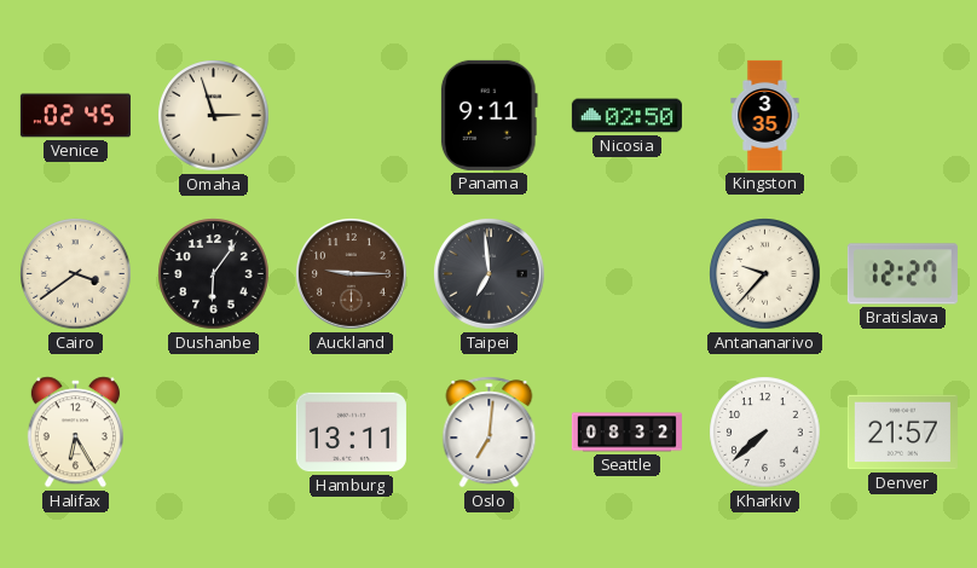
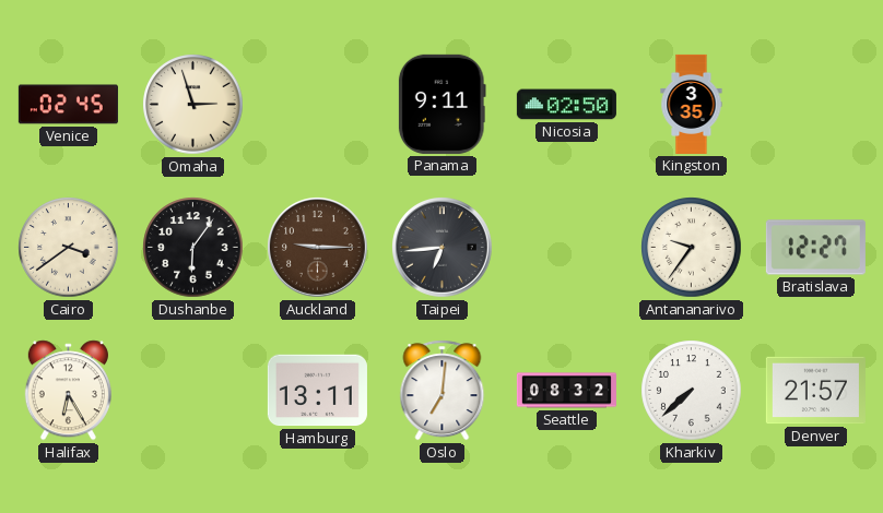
Taipei: 6:59 -> 6:44 (443, 248)
Antananarivo: 9:37 -> 9:36 (692, 248)
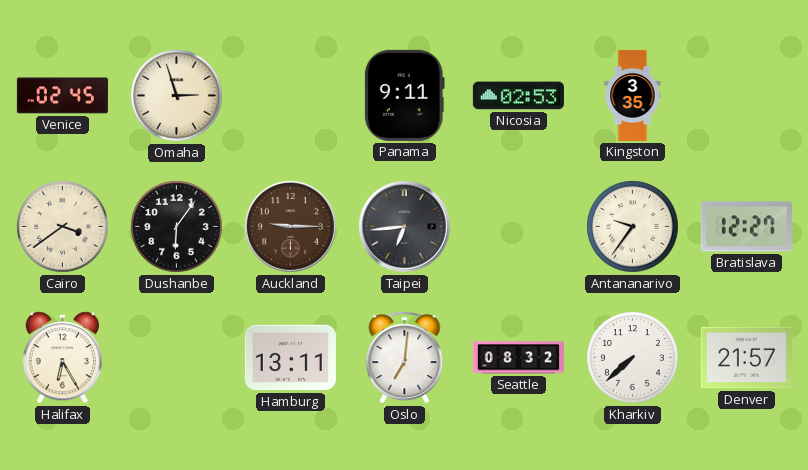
Nicosia: 02:50 -> 02:53 (518, 96)
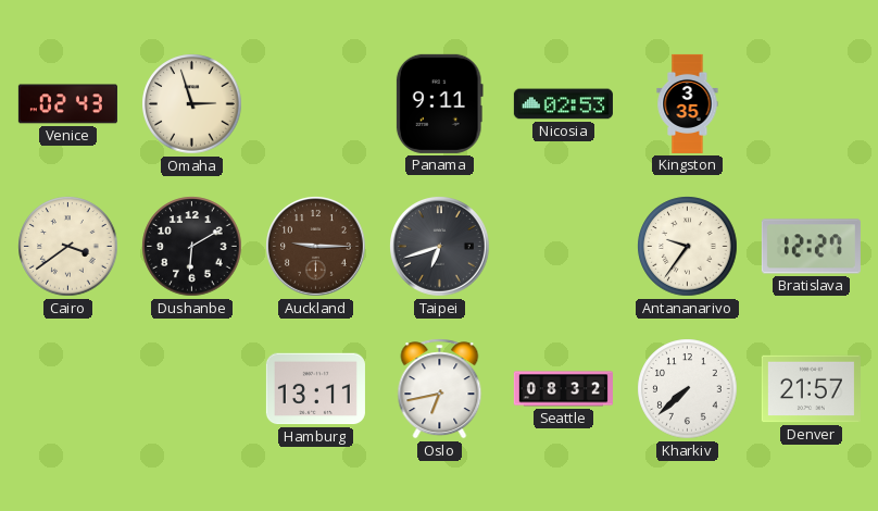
Venice: 02:45 -> 02:43 (67, 104)
Dushanbe: 6:06 -> 6:10 (192, 247)
Taipei: 6:44 -> 6:42 (440, 247)
Halifax: 6:25 -> none (62, 358)
Oslo: 7:01 -> 6:43 (440, 389)
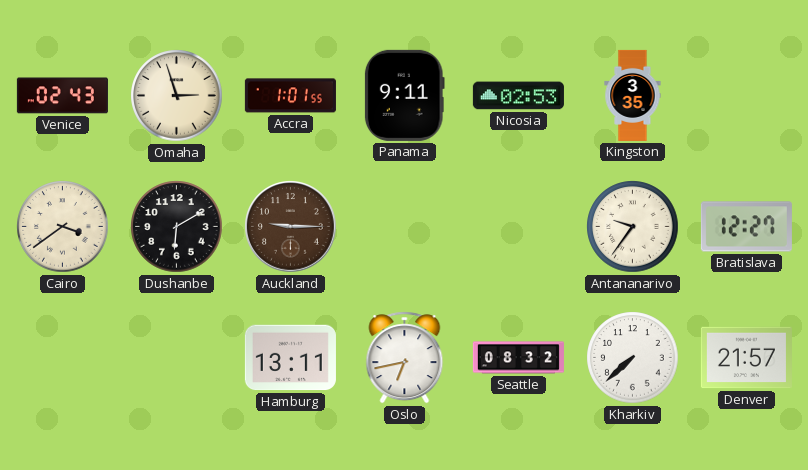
Accra: none -> 1:01 (290, 96)
Taipei: 6:42 -> none (440, 247)
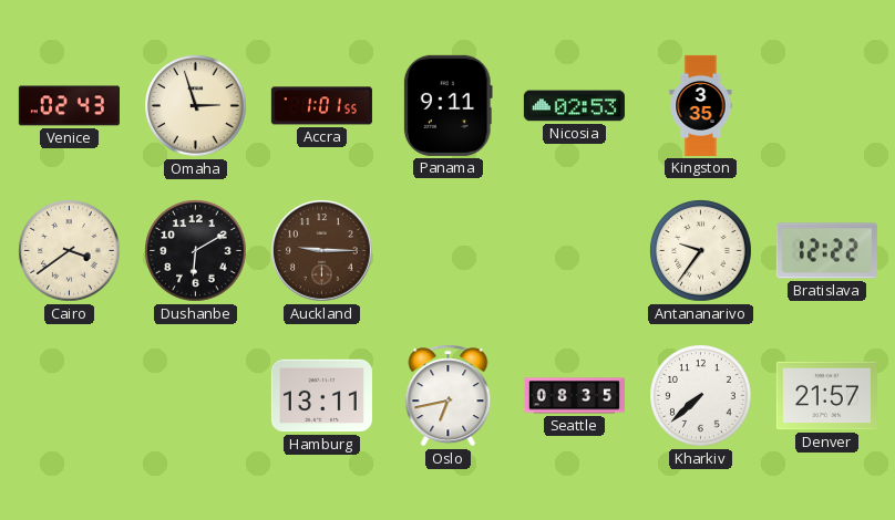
Bratislava: 12:27 -> 12:22 (826, 251)
Seattle: 08:32 -> 08:35 (574, 396)
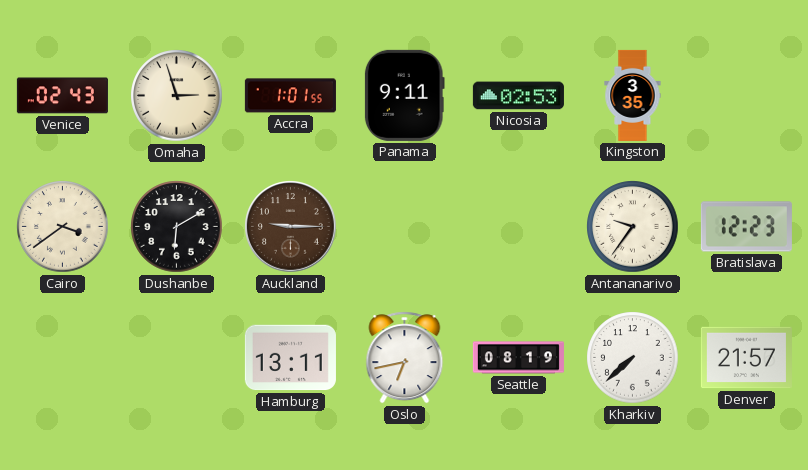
Bratislava: 12:22 -> 12:23 (746, 227)
Seattle: 08:35 -> 08:19 (518, 358)
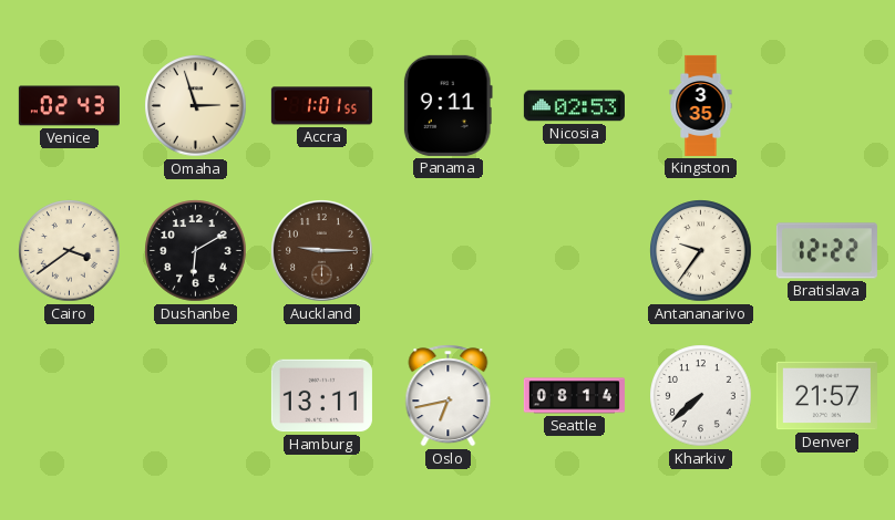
Bratislava: 12:23 -> 12:22 (826, 251)
Seattle: 08:19 -> 08:14 (574, 396)
